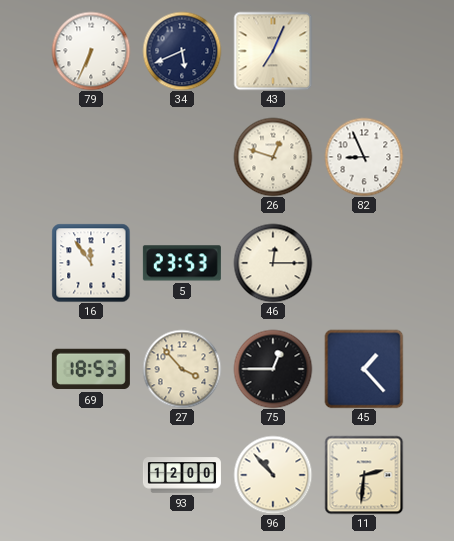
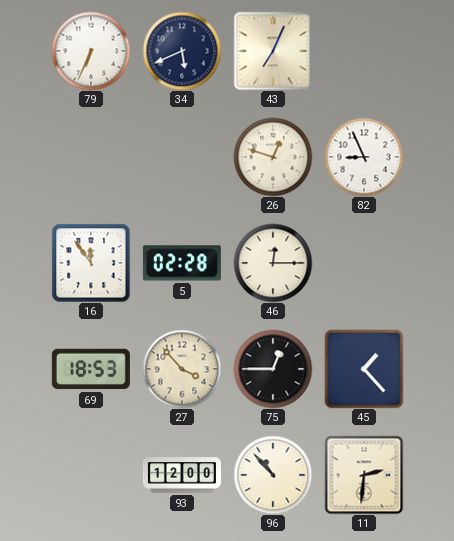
5: 23:53 -> 02:28 (182, 263)
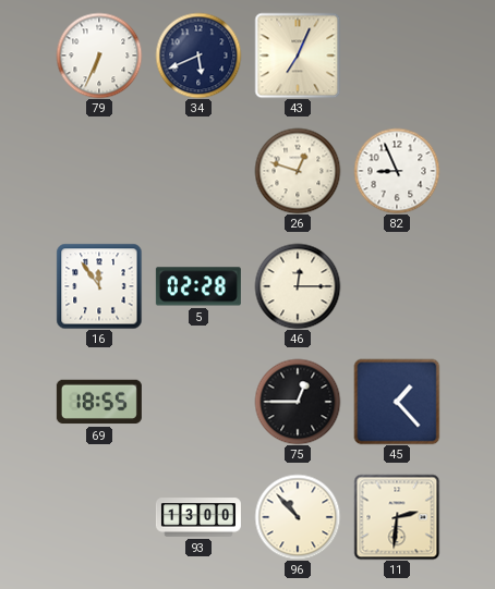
69: 18:53 -> 18:55 (99, 402)
27: 3:53 -> none (182, 369)
93: 12:00 -> 13:00 (198, 517)
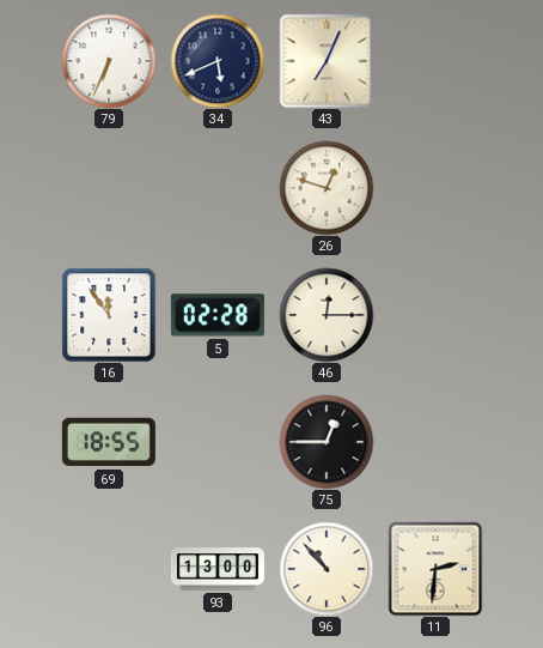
82: 8:56 -> none (397, 171)
45: 1:23 -> none (397, 402)
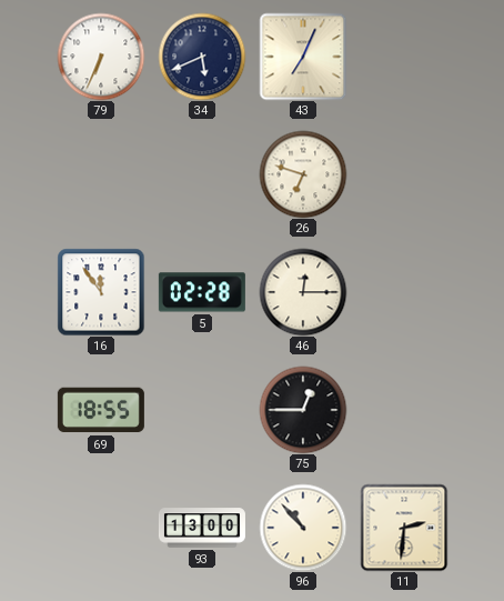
26: 12:48 -> 6:48 (303, 174)
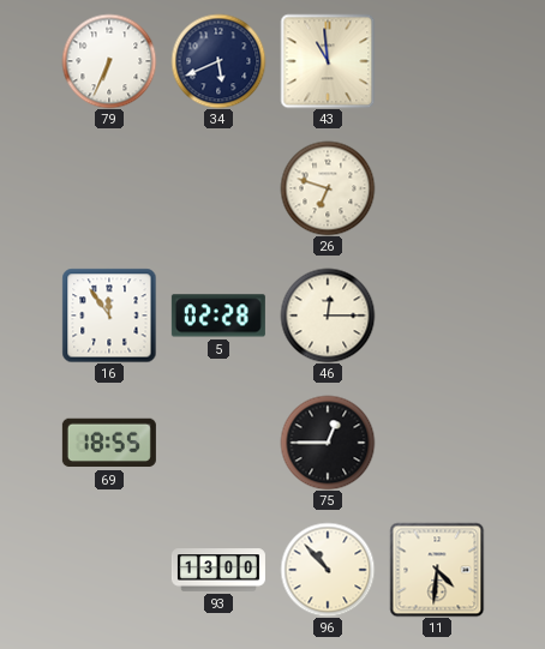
43: 7:04 -> 10:59 (328, 61)
11: 2:31 -> 4:31 (437, 570)
